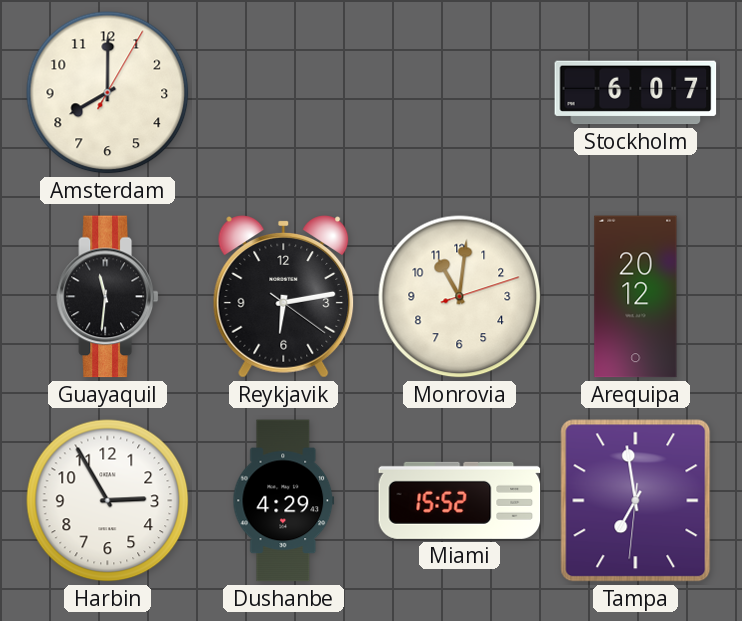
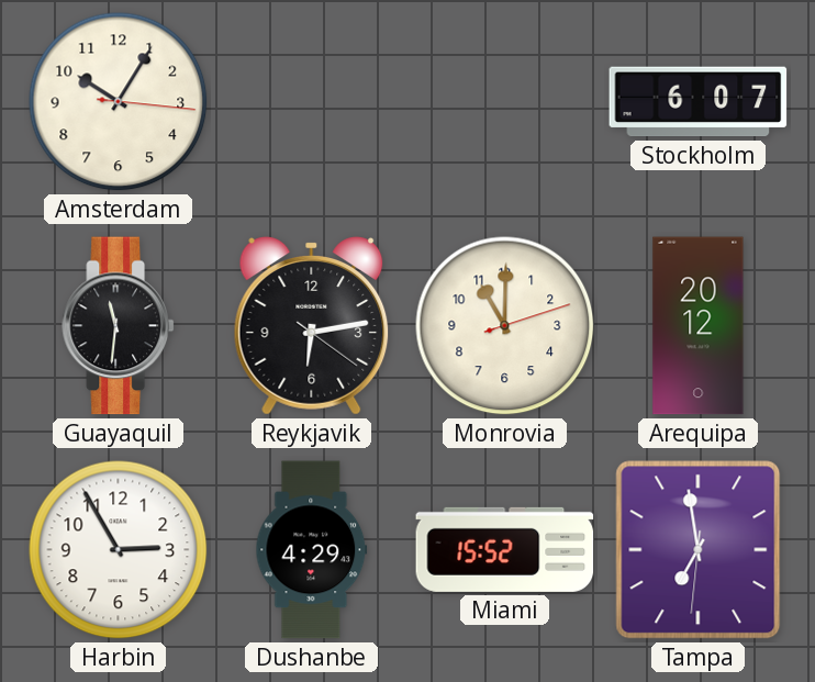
Amsterdam: 8:00 -> 10:05 (119, 102)
Monrovia: 11:01 -> 11:00 (505, 326)
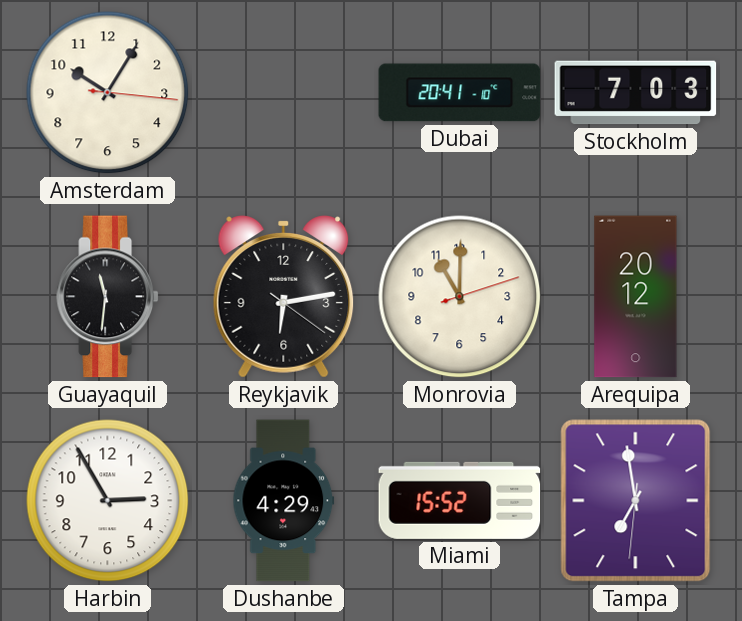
Dubai: none -> 20:41 (460, 93)
Stockholm: 6:07 -> 7:03 (636, 93)
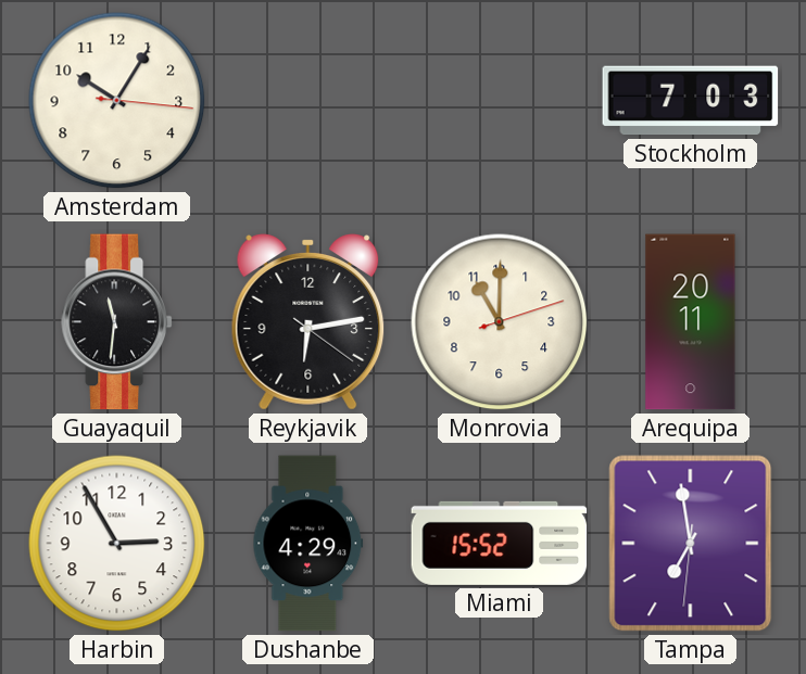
Dubai: 20:41 -> none (460, 93)
Arequipa: 20:12 -> 20:11 (691, 322)
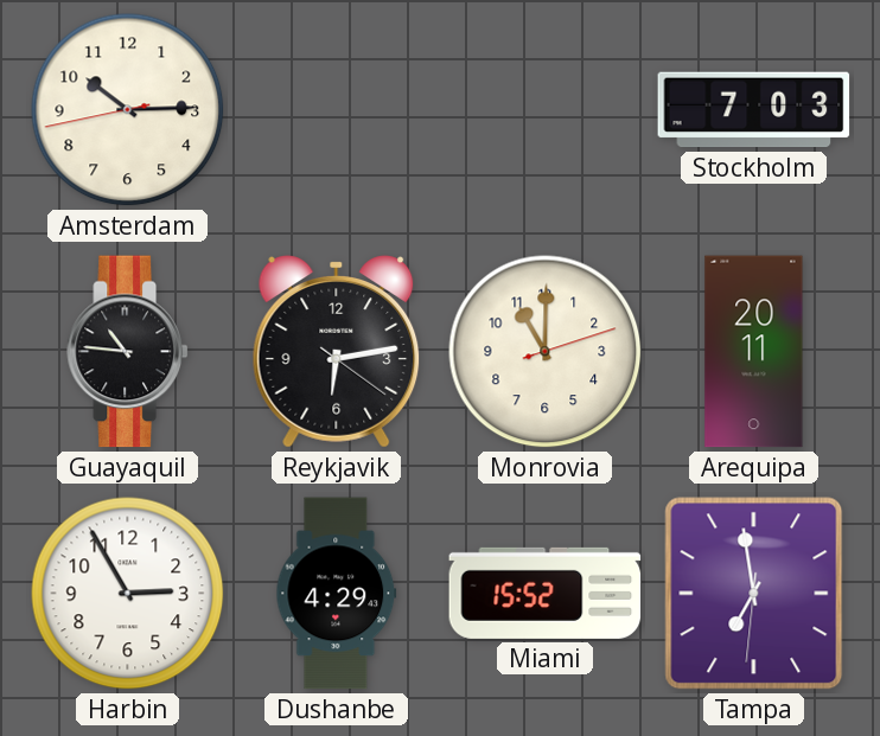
Amsterdam: 10:05 -> 10:14 (128, 110)
Guayaquil: 11:31 -> 10:46 (128, 352)
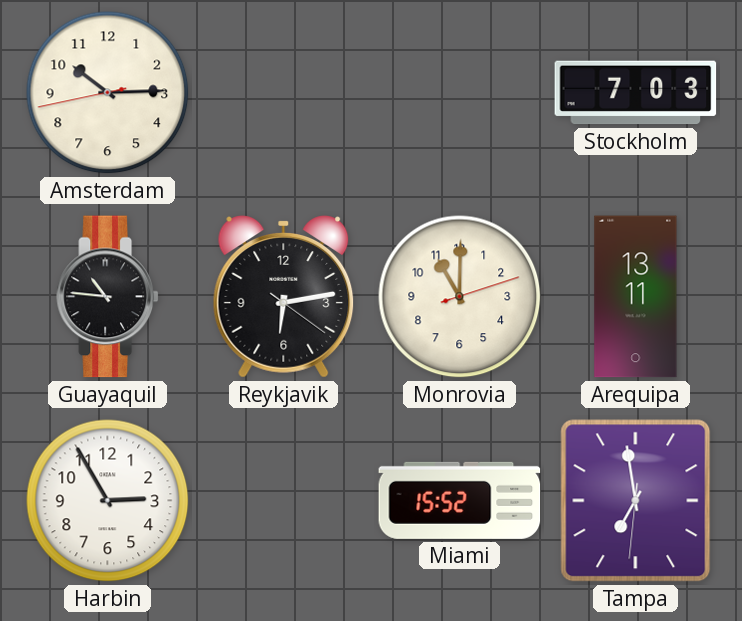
Arequipa: 20:11 -> 13:11 (636, 297)
Dushanbe: 4:29 -> none (337, 594)
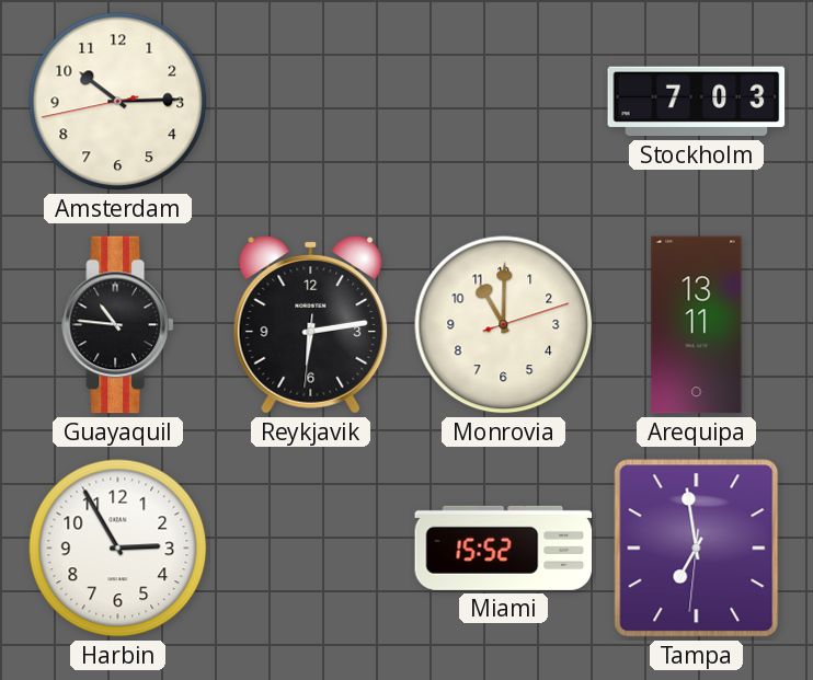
Reykjavik: 6:13:21 -> 6:13:31 (311, 325)
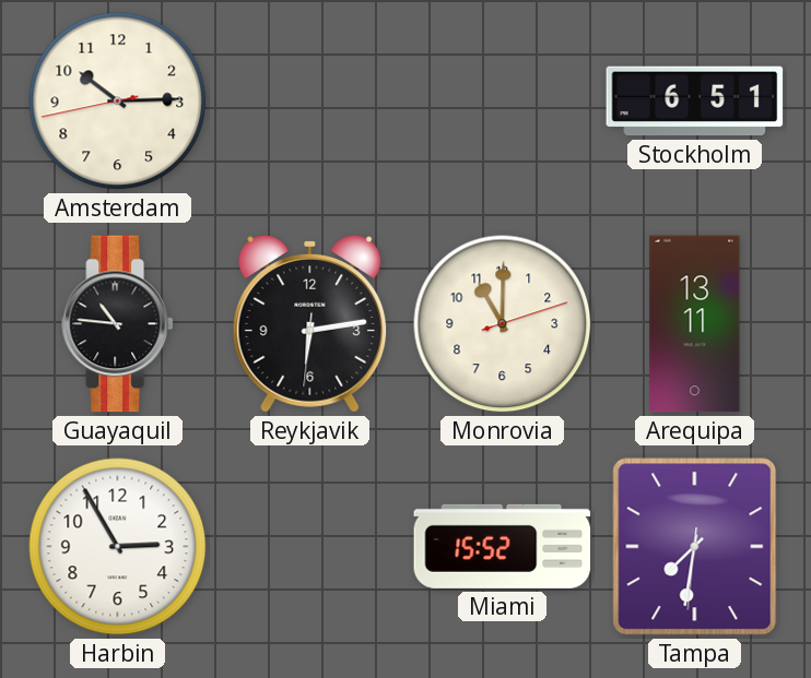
Stockholm: 7:03 -> 6:51 (695, 102)
Tampa: 6:58 -> 7:31 (695, 547)
